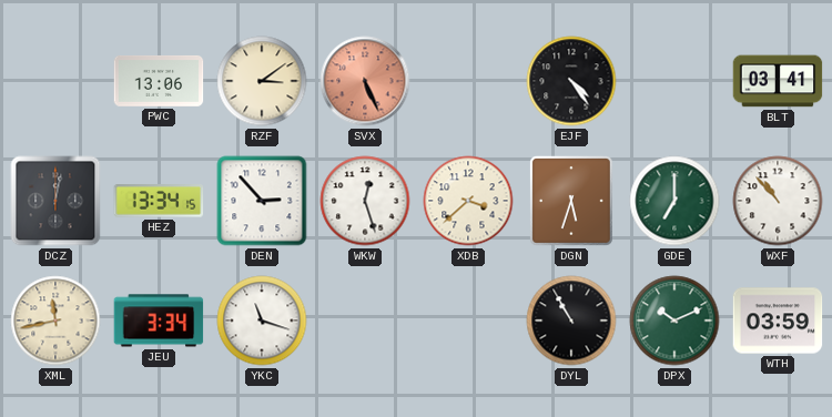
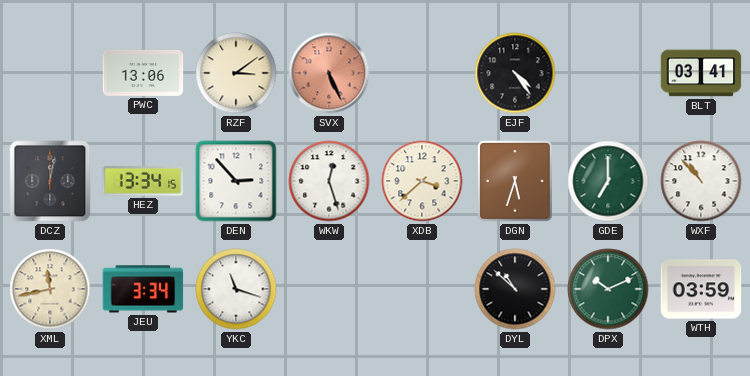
DYL: 10:55 -> 10:52 (515, 289)
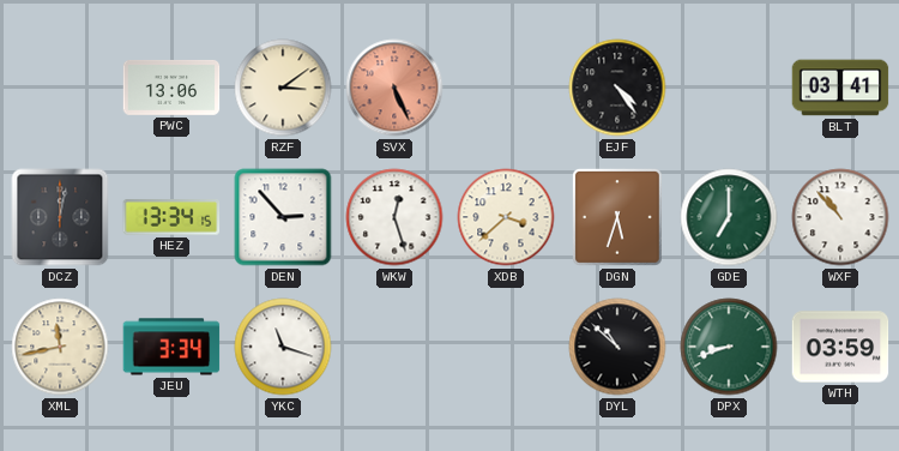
DPX: 10:11 -> 8:42 (729, 347)
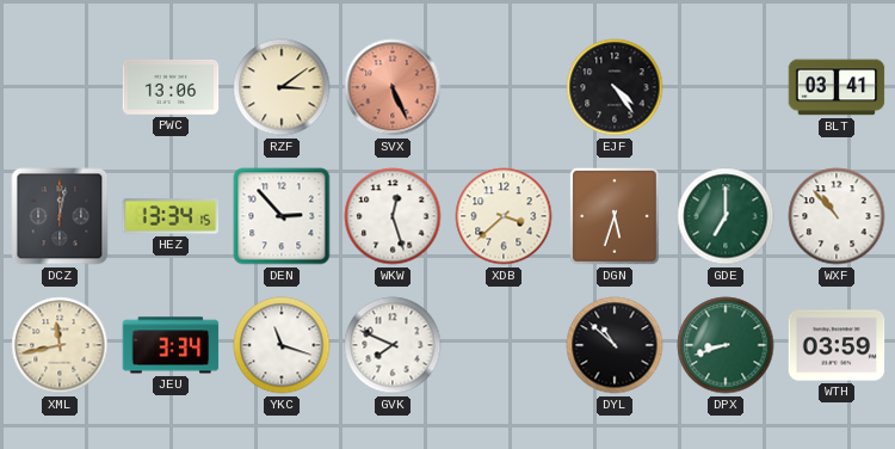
GVK: none -> 7:49 (393, 345)
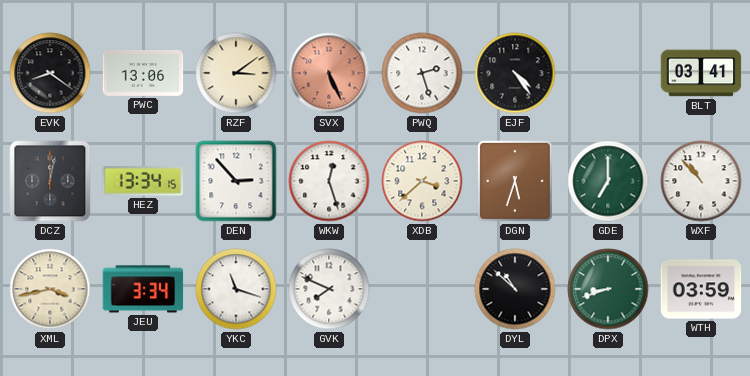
EVK: none -> 8:21 (50, 73)
PWQ: none -> 2:27 (422, 73)
XML: 11:43 -> 3:43 (50, 289)
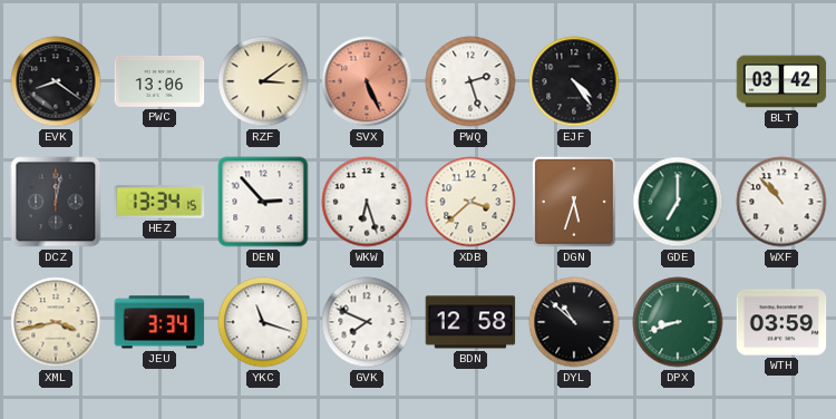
BLT: 03:41 -> 03:42 (781, 81)
WKW: 12:27 -> 6:27 (367, 202)
BDN: none -> 12:58 (470, 322)
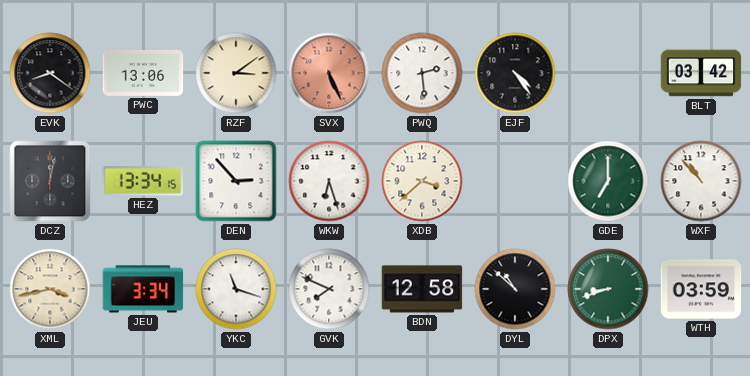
PWQ: 2:27 -> 2:29 (422, 73)
DGN: 5:33 -> none (574, 202)
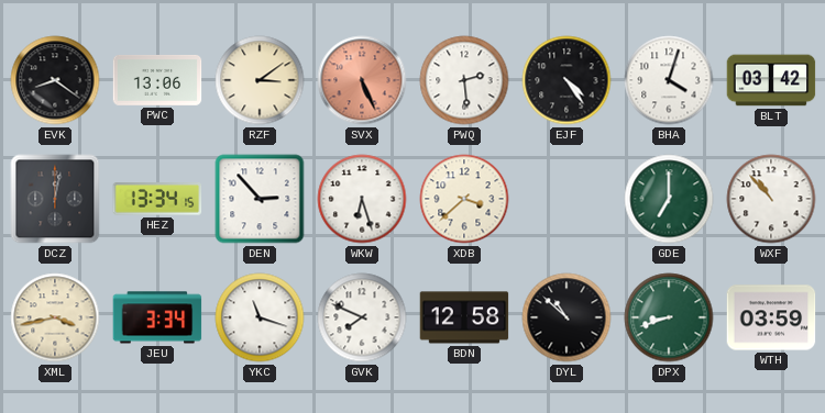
BHA: none -> 4:03 (669, 80)
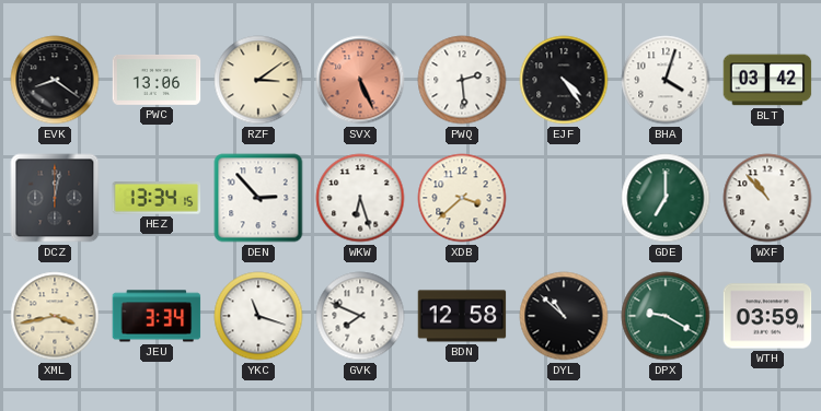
DPX: 8:42 -> 9:20 (666, 316)
